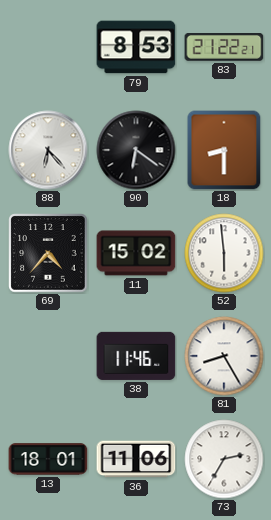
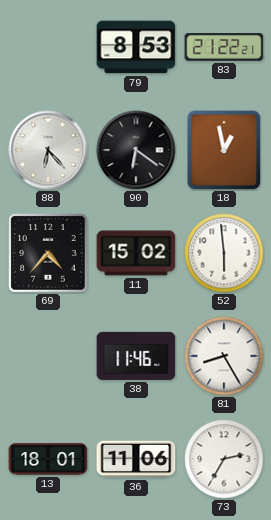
18: 8:30 -> 12:58 (224, 150)
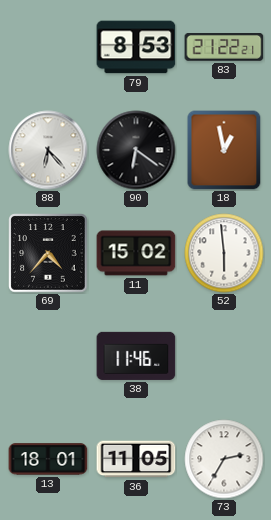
81: 8:25 -> none (224, 356)
36: 11:06 -> 11:05 (136, 459)
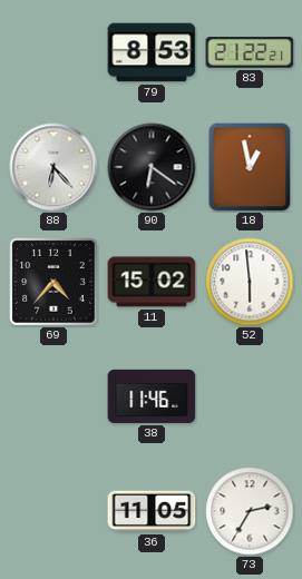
13: 18:01 -> none (48, 459)
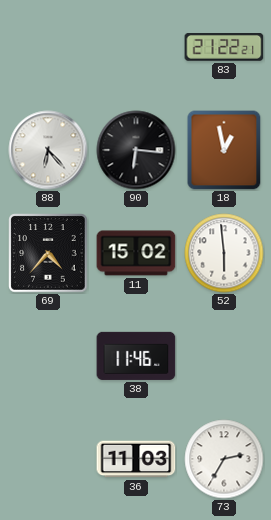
79: 8:53 -> none (152, 52)
90: 6:21 -> 6:16 (136, 150)
36: 11:05 -> 11:03 (136, 459)
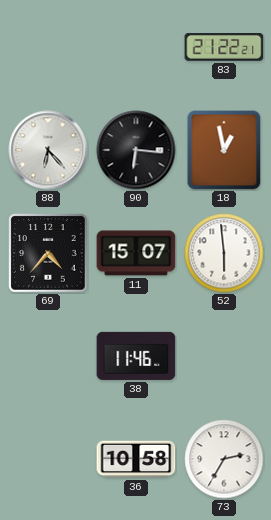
11: 15:02 -> 15:07 (136, 253)
36: 11:03 -> 10:58 (136, 459)
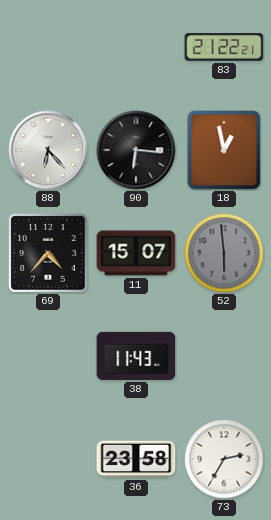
52 dial: white -> grey (224, 253)
38: 11:46 -> 11:43 (136, 356)
36: 10:58 -> 23:58 (136, 459)
